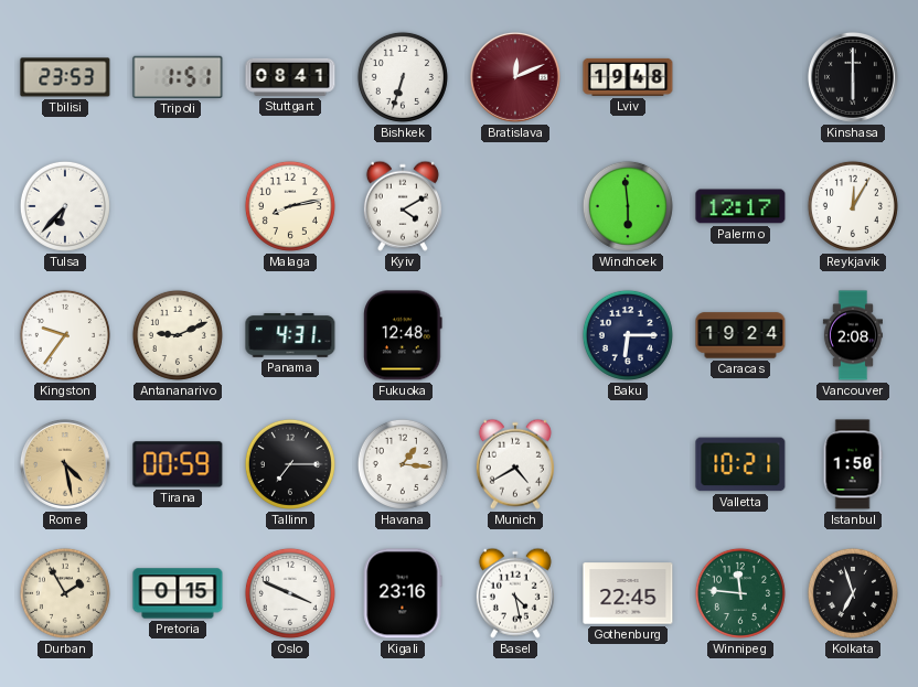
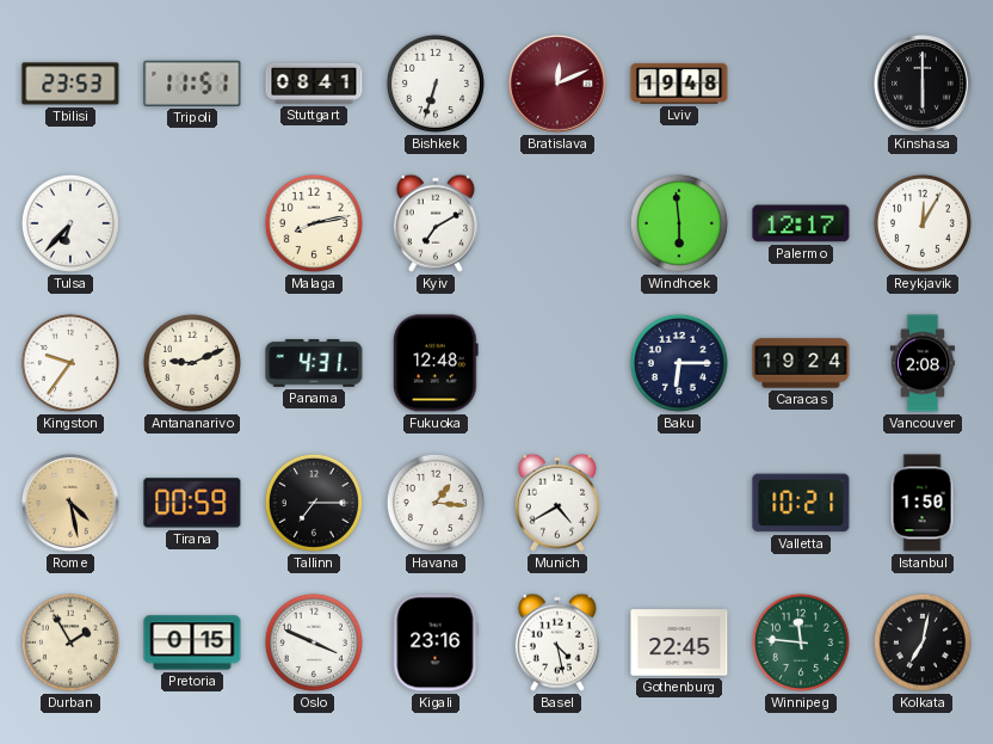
Tripoli: 1:51 -> 11:51 (192, 84)
Kyiv: 4:10 -> 7:10 (436, 223)
Kolkata: 6:57 -> 7:02 (923, 642)
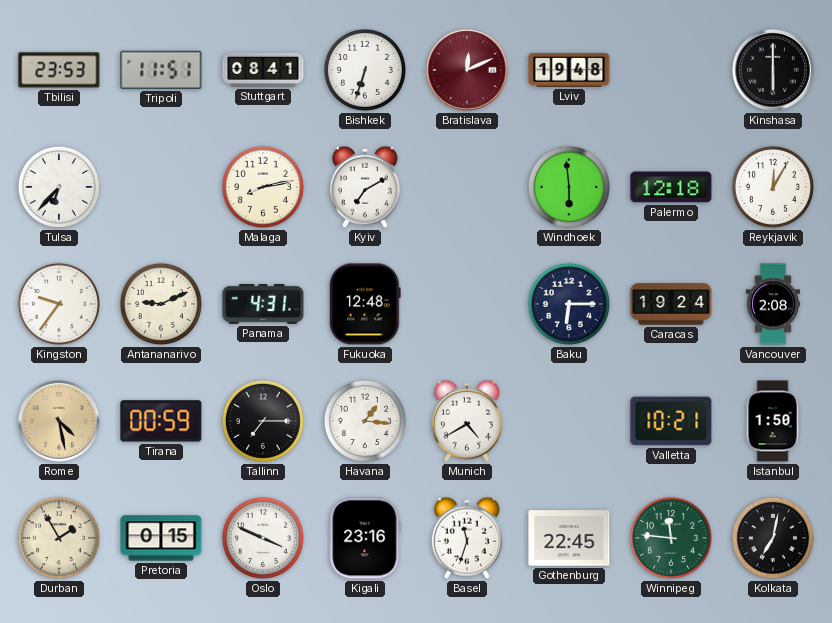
Palermo: 12:17 -> 12:18 (671, 187)
Basel: 4:28 -> 11:33 (467, 538)
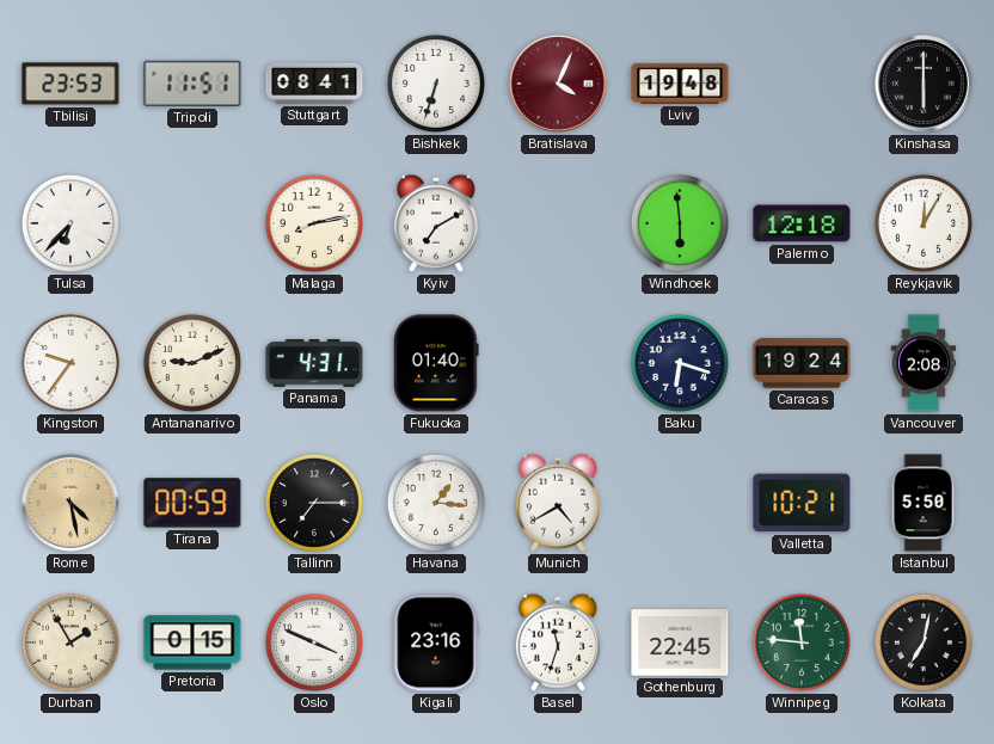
Bratislava: 12:11 -> 4:04 (558, 84)
Fukuoka: 12:48 -> 01:40 (436, 363)
Baku: 6:15 -> 6:18 (680, 363)
Istanbul: 1:50 -> 5:50 (924, 503)
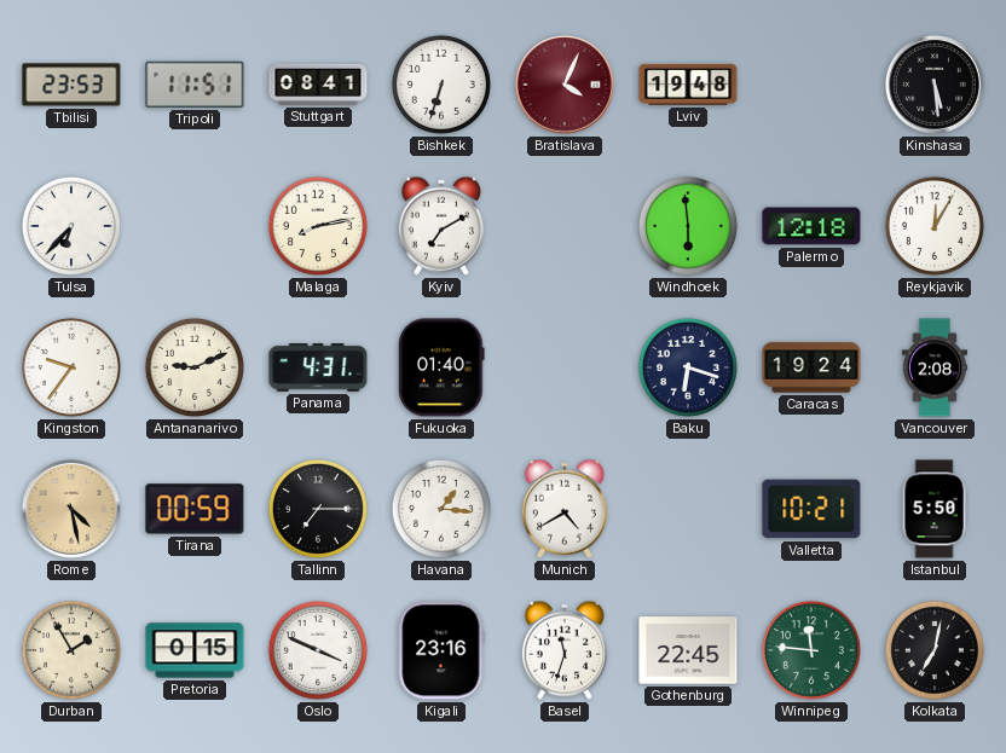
Kinshasa: 6:00 -> 5:29 (935, 85)
